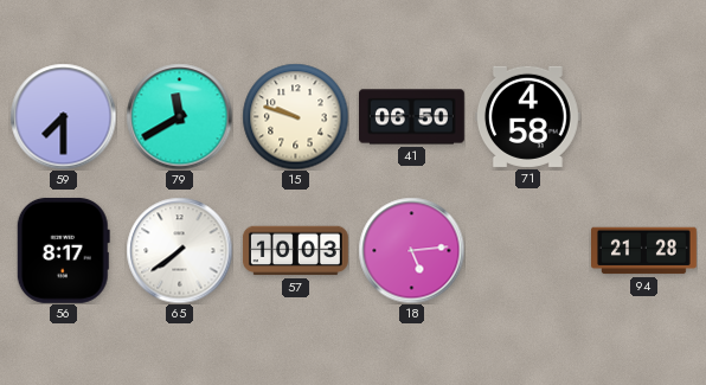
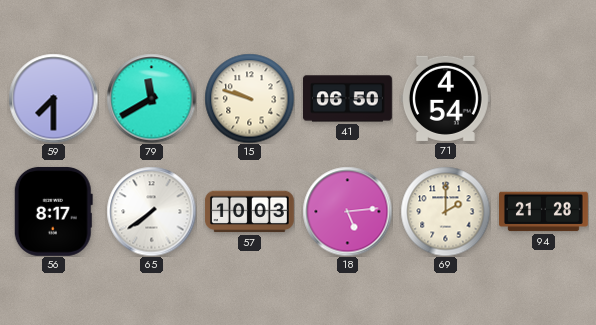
71: 4:58 -> 4:54 (445, 98)
69: none -> 2:00 (445, 211)
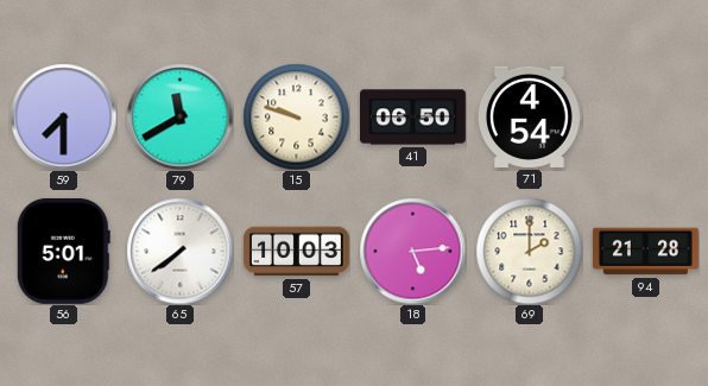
56: 8:17 -> 5:01 (63, 251)
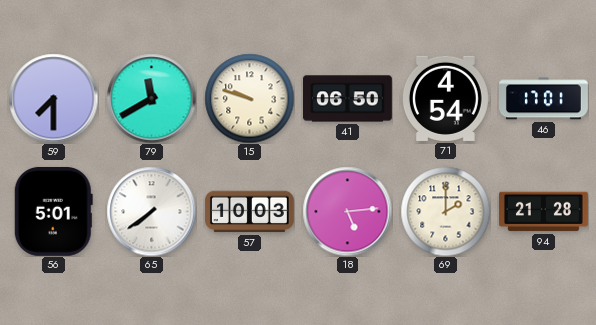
46: none -> 17:01 (544, 99)
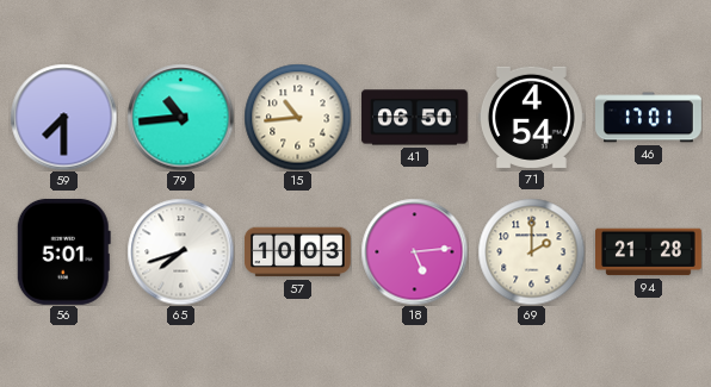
79: 11:40 -> 10:44 (180, 117)
15: 9:48 -> 10:44 (297, 117)
65: 7:39 -> 7:42 (180, 251)
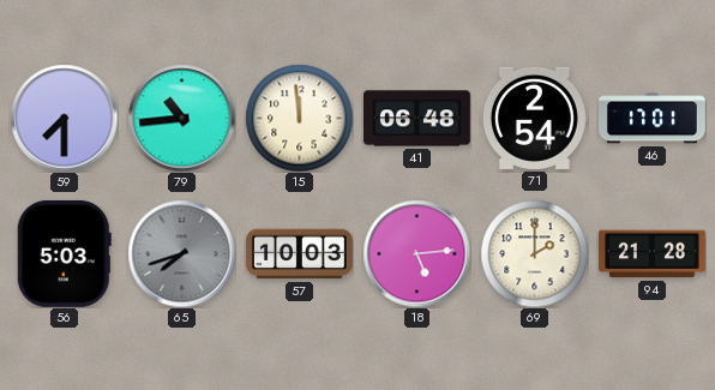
15: 10:44 -> 11:59 (299, 118)
41: 06:50 -> 06:48 (417, 119)
71: 4:54 -> 2:54 (534, 118)
56: 5:01 -> 5:03 (64, 253)
65 dial: white -> grey (181, 253)
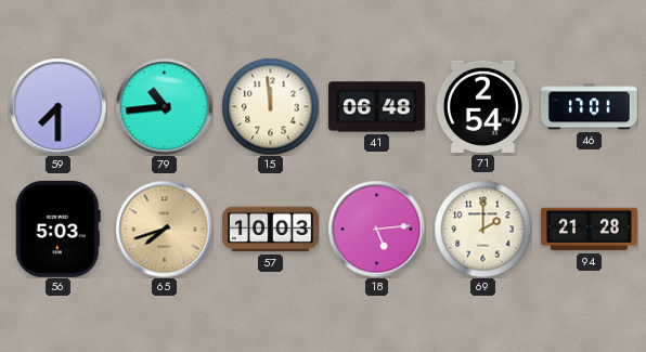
65 dial: grey -> champagne (164, 229)
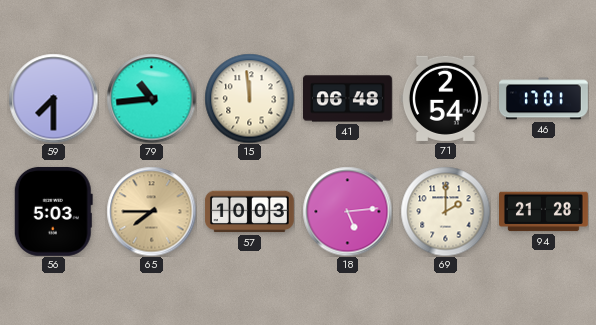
65: 7:42 -> 7:45 (151, 211)
